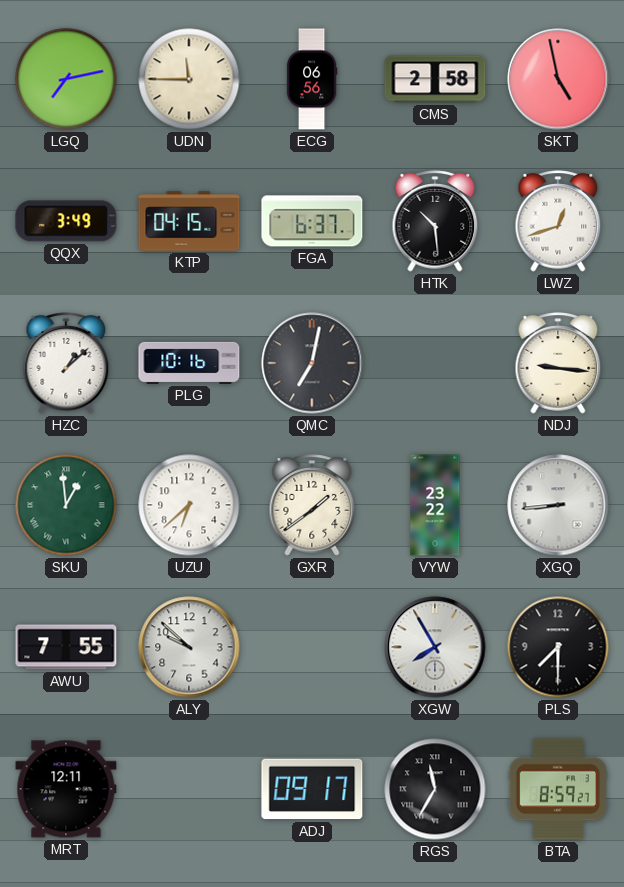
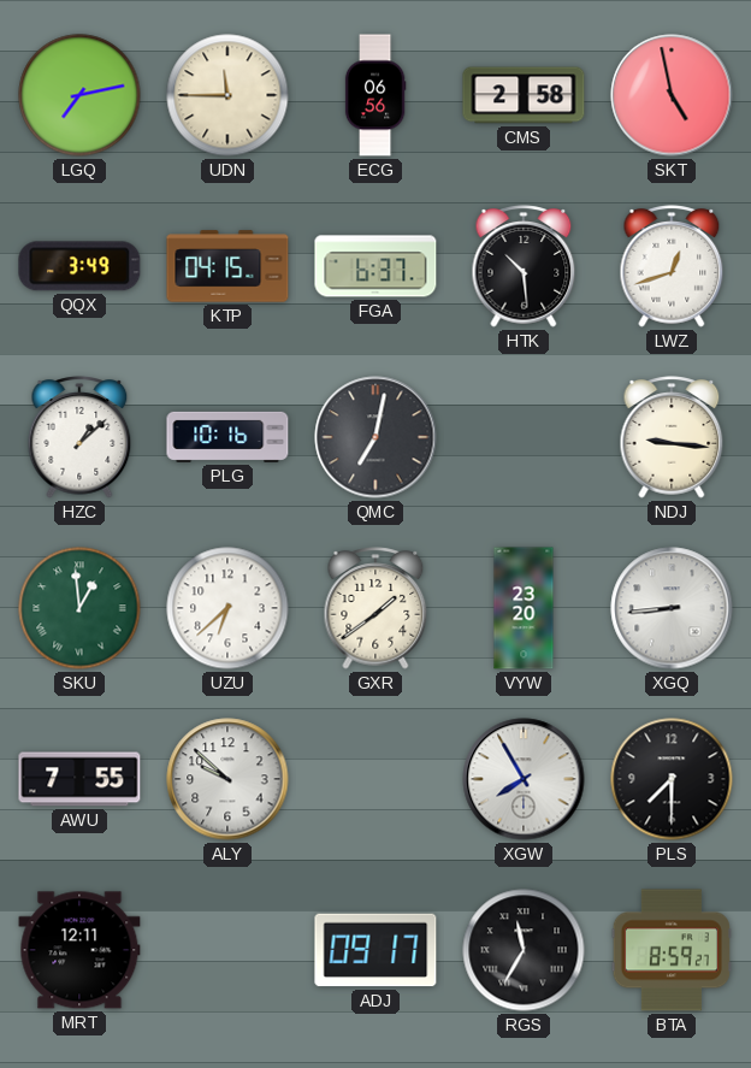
VYW: 23:22 -> 23:20 (524, 608)
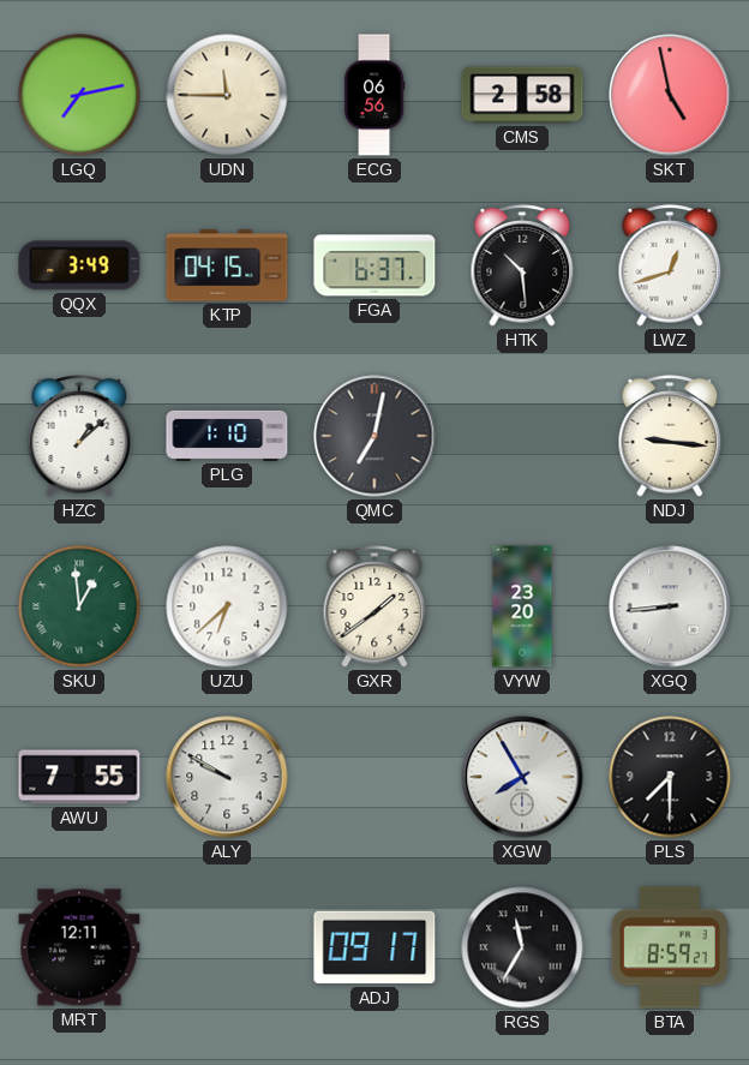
PLG: 10:16 -> 1:10 (227, 436)
ALY: 9:52 -> 9:50 (227, 777)
